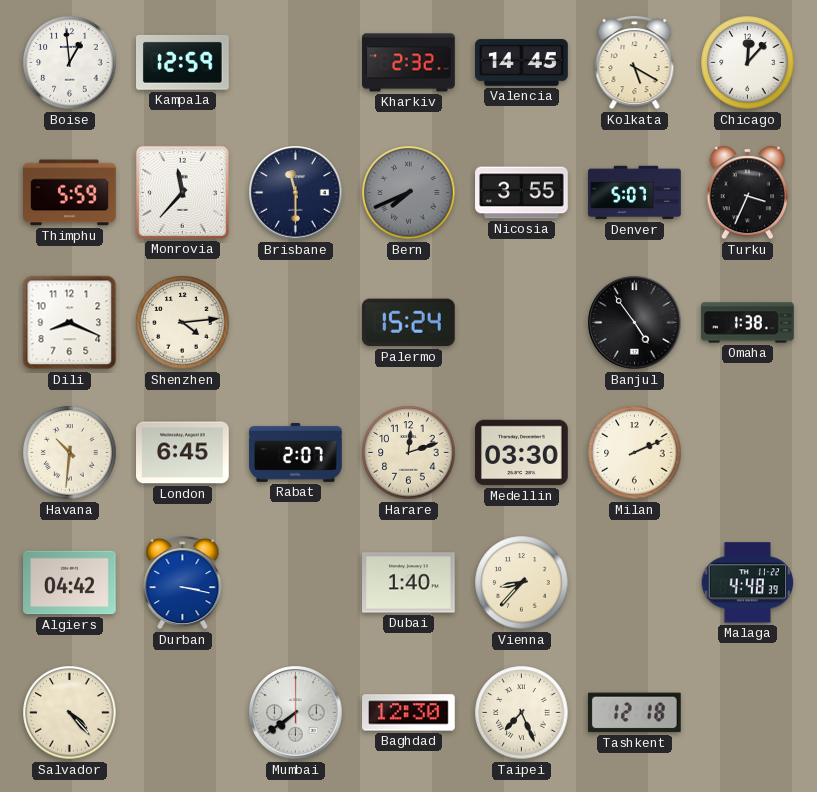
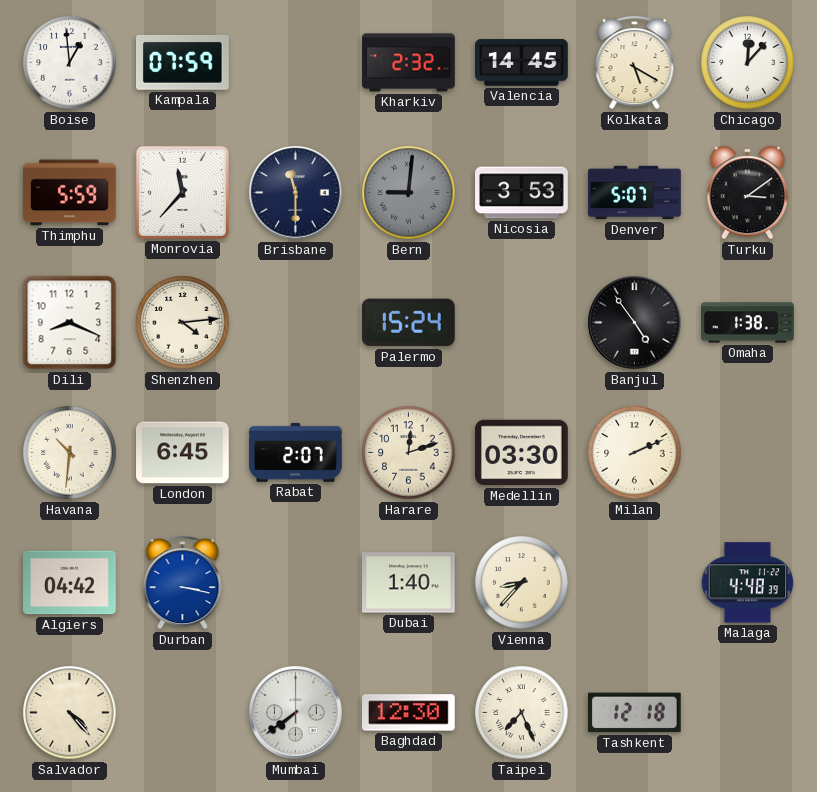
Kampala: 12:59 -> 07:59 (183, 62)
Bern: 7:41 -> 9:01 (409, 193)
Nicosia: 3:55 -> 3:53 (522, 193)
Turku: 3:34 -> 3:09 (748, 193)
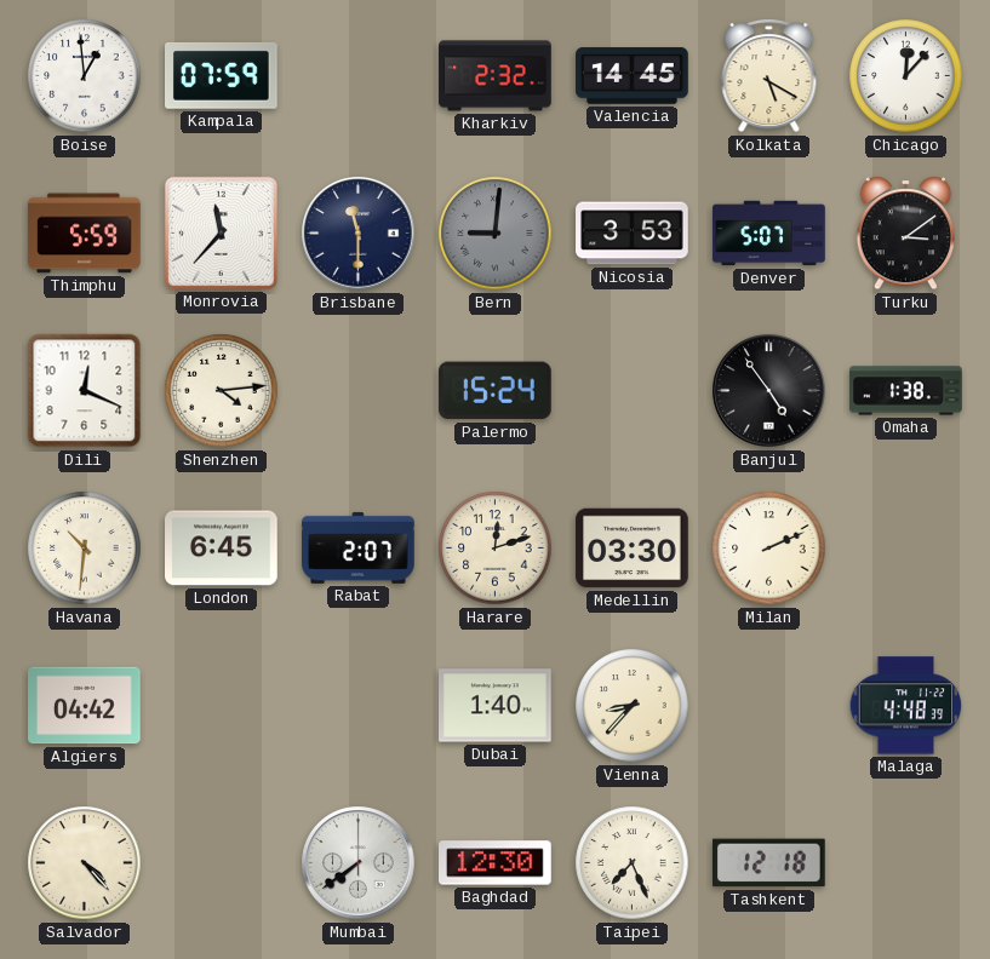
Dili: 8:19 -> 12:19 (85, 391)
Durban: 3:17 -> none (183, 583)
